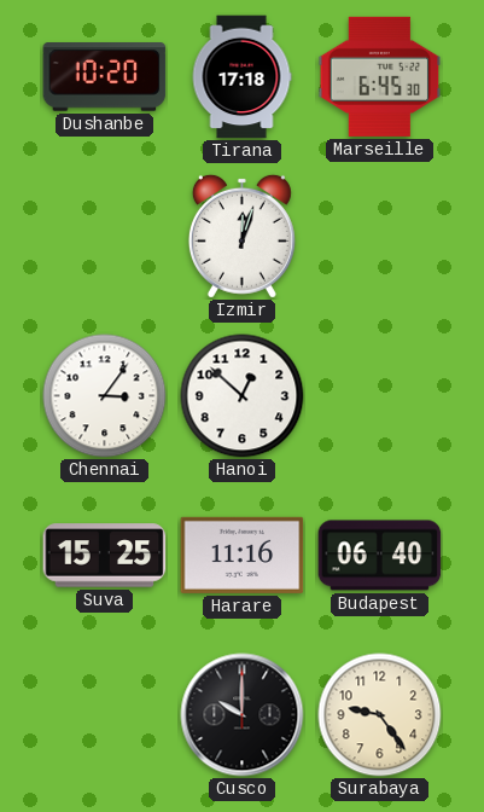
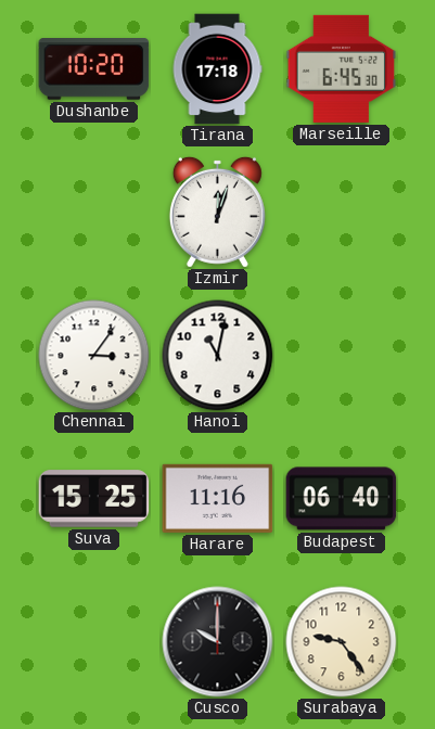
Hanoi: 12:52 -> 11:02 (218, 356)
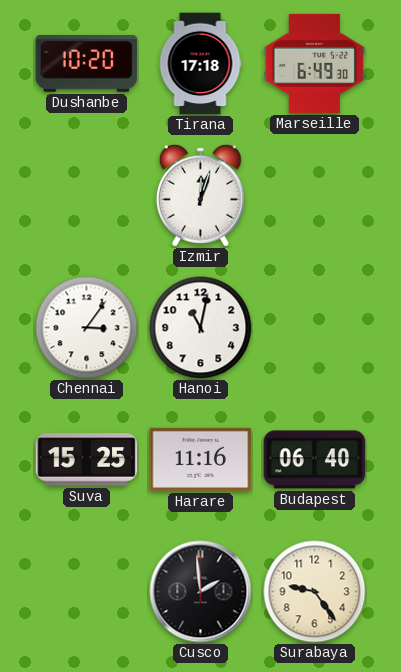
Marseille: 6:45 -> 6:49 (315, 63)
Cusco: 10:00 -> 1:59 (201, 592)
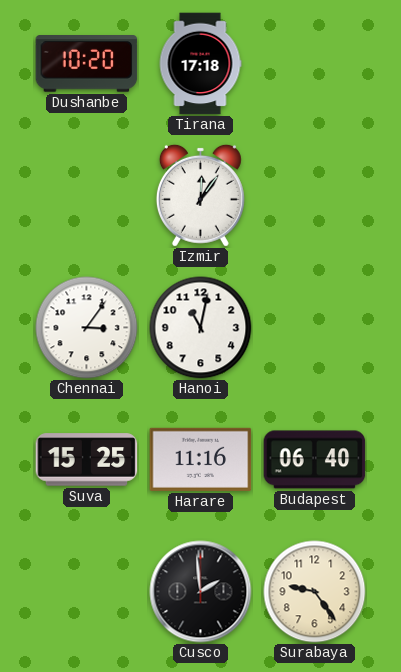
Marseille: 6:49 -> none (315, 63)
Izmir: 12:03 -> 12:06 (200, 195)
